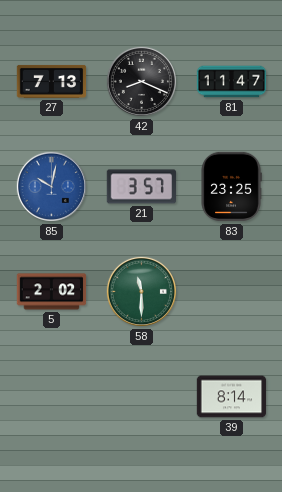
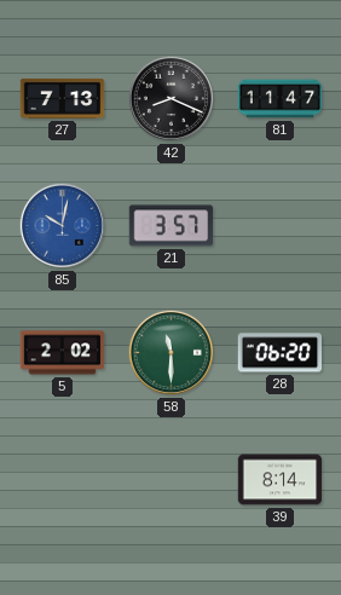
83: 23:25 -> none (231, 187)
28: none -> 06:20 (281, 353)
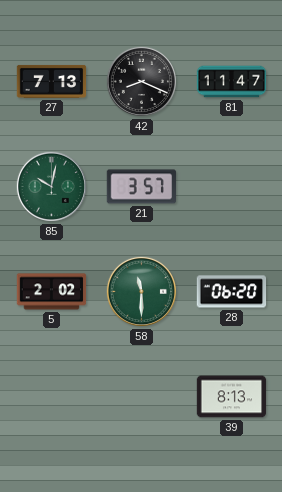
85 dial: blue -> green (51, 186)
39: 8:14 -> 8:13 (232, 397)
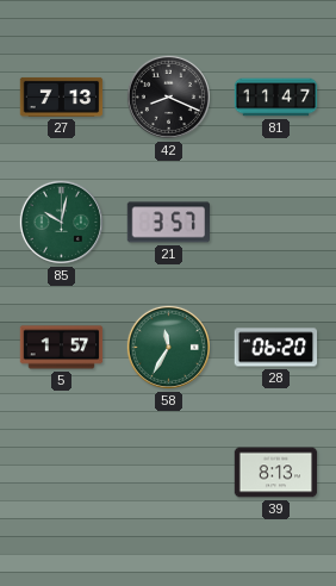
5: 2:02 -> 1:57 (62, 348)
58: 11:30 -> 11:35 (168, 347)
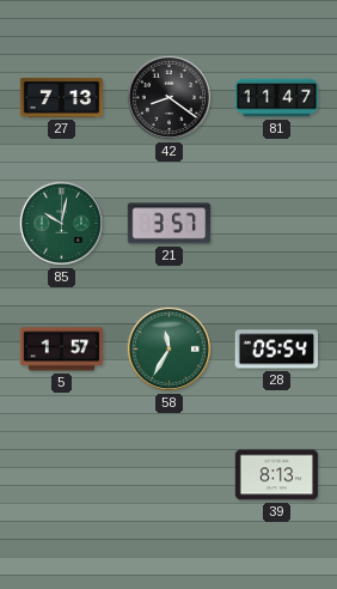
42: 8:19 -> 8:21 (168, 97)
28: 06:20 -> 05:54 (277, 350)
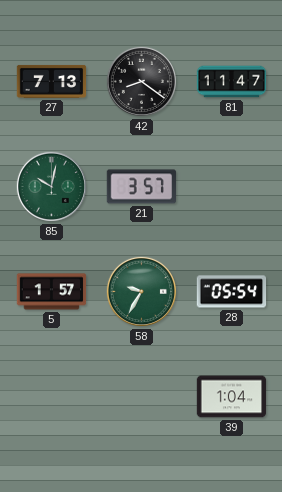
58: 11:35 -> 9:35 (141, 291)
39: 8:13 -> 1:04 (232, 397)
